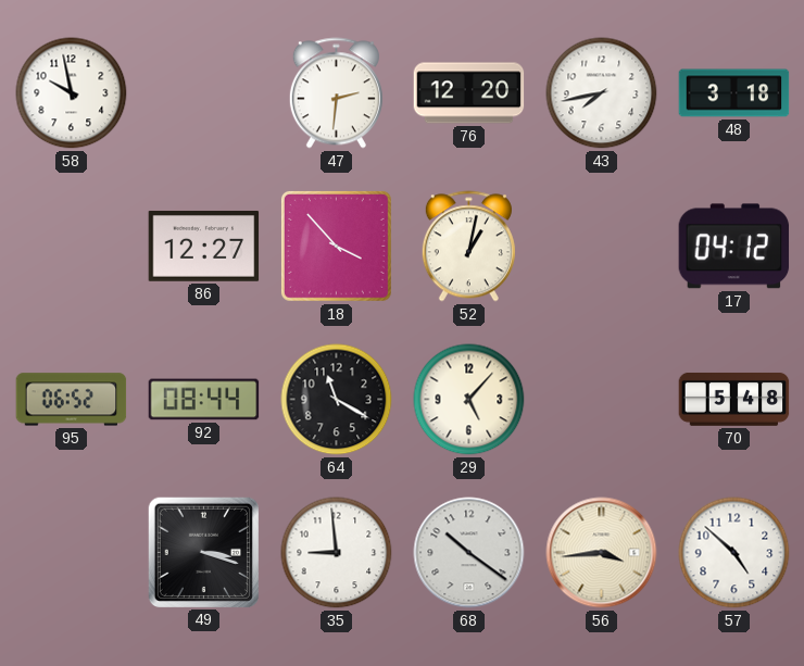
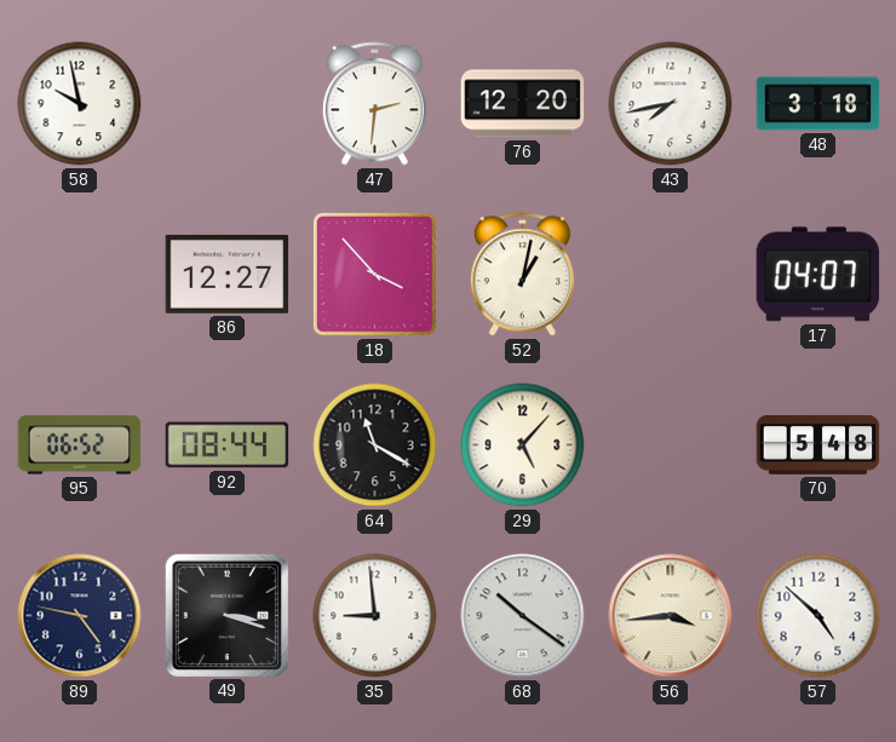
17: 04:12 -> 04:07 (819, 275)
89: none -> 4:47 (80, 616)
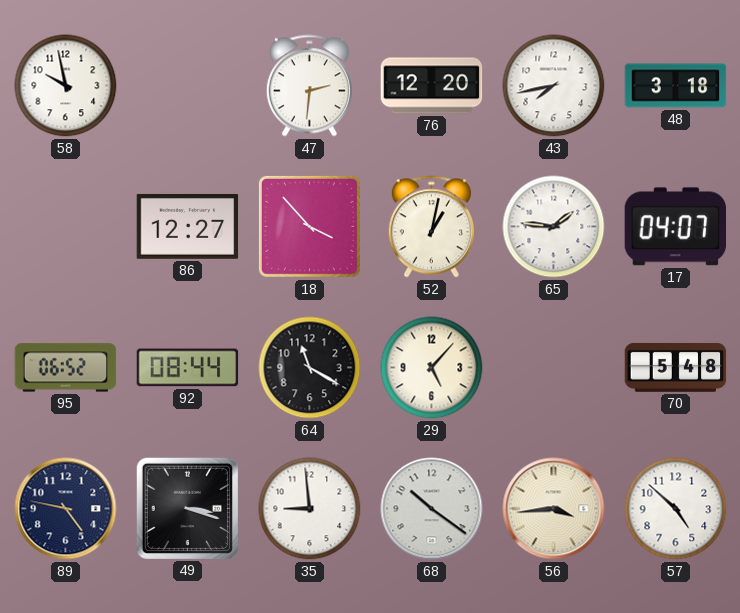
65: none -> 1:46 (554, 227)
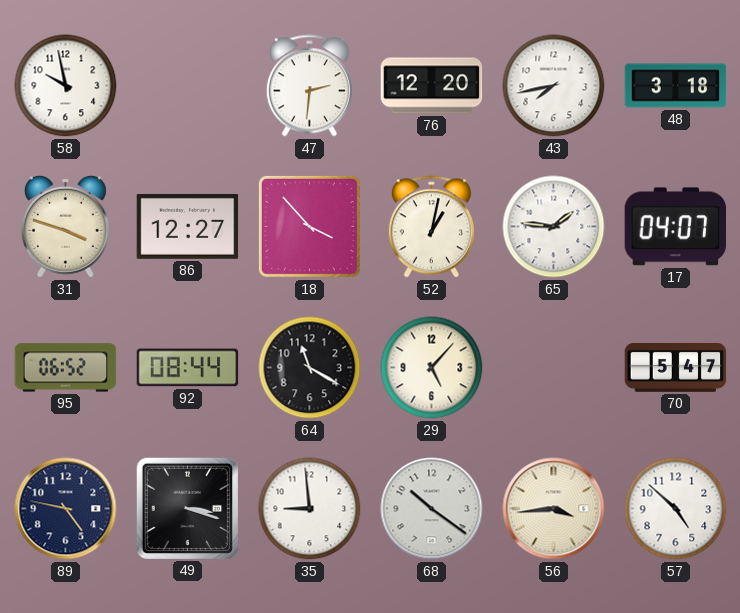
31: none -> 3:48 (65, 226)
70: 5:48 -> 5:47 (676, 367)
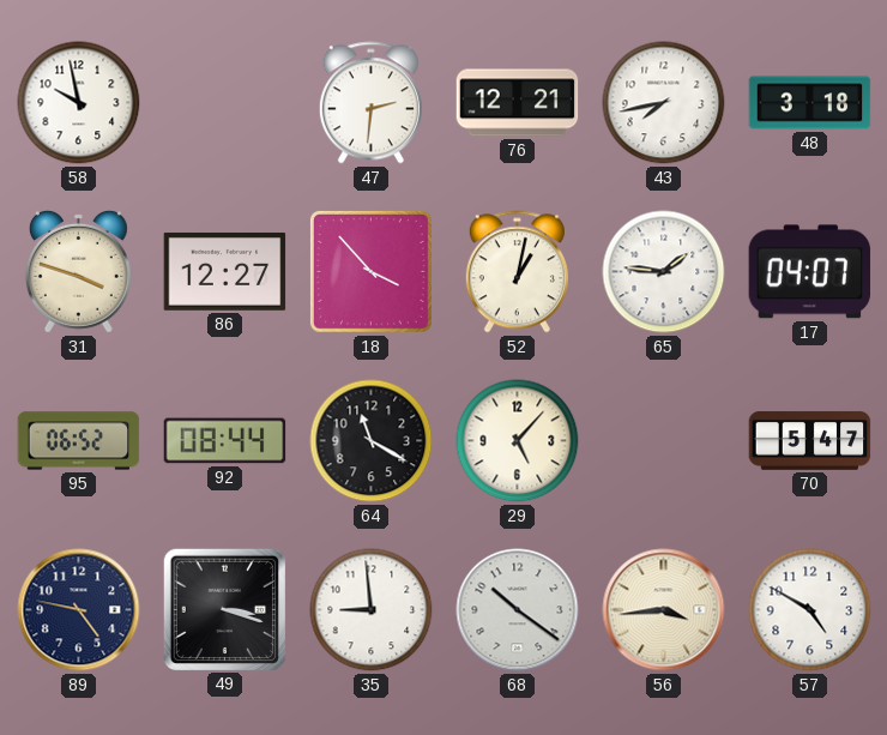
76: 12:20 -> 12:21 (518, 103)
57: 4:52 -> 4:50 (810, 610)
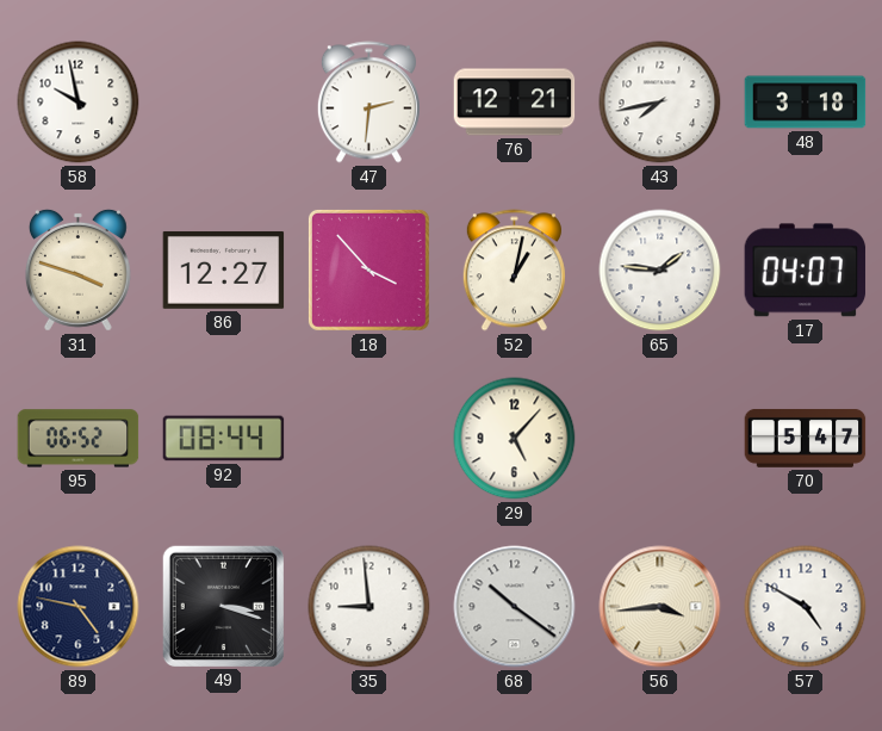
64: 11:20 -> none (372, 441)
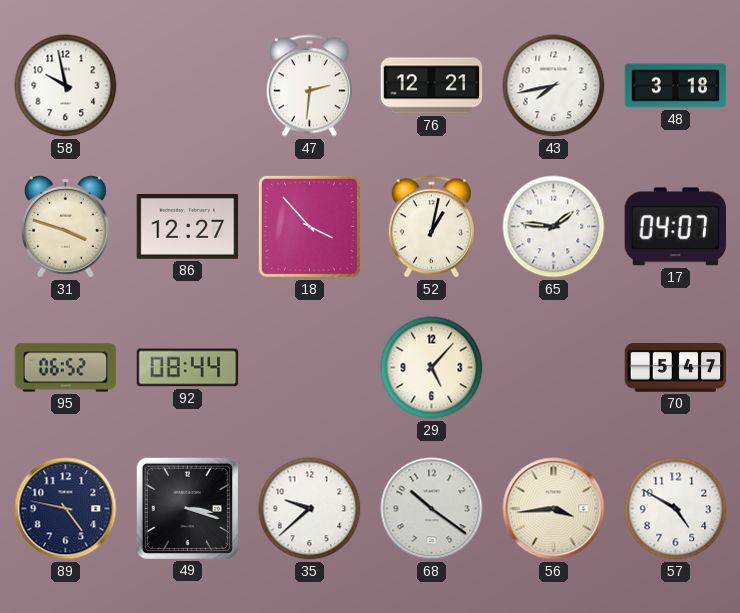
35: 8:59 -> 9:38 (310, 509)
